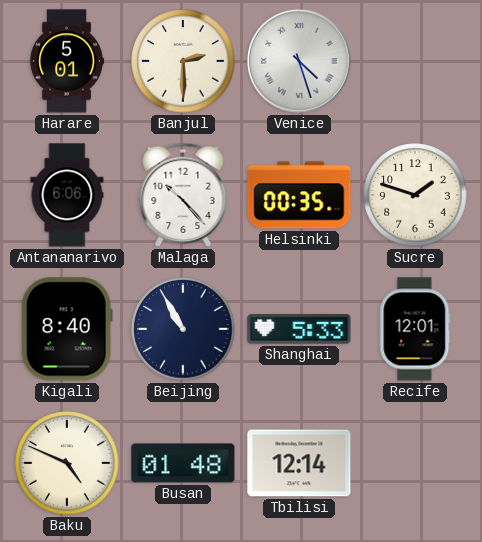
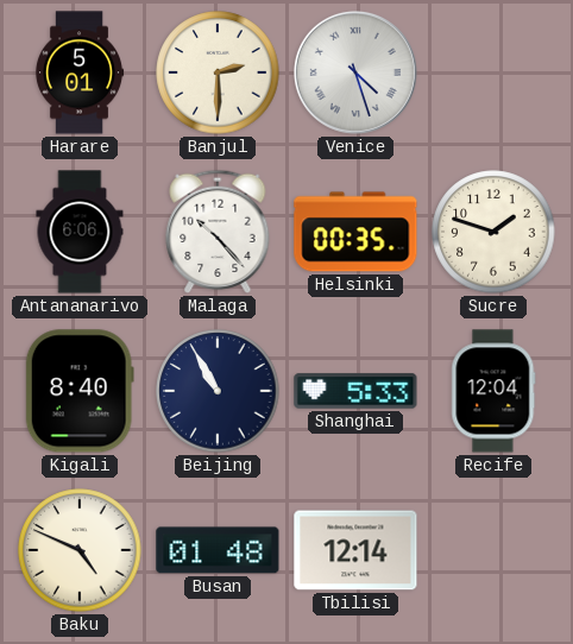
Recife: 12:01 -> 12:04 (493, 391)
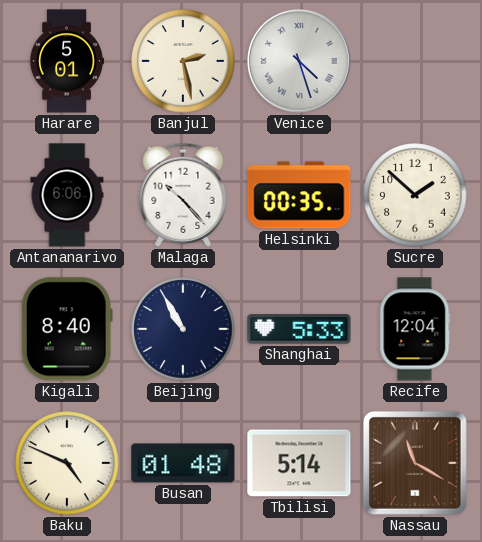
Banjul: 2:30 -> 2:28 (183, 61)
Sucre: 1:48 -> 1:52 (415, 195)
Tbilisi: 12:14 -> 5:14 (299, 463)
Nassau: none -> 11:20 (415, 463)
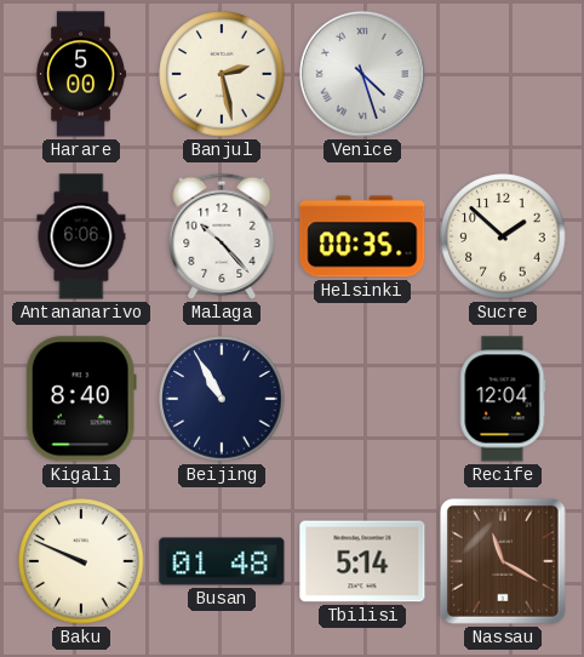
Harare: 5:01 -> 5:00 (81, 74)
Shanghai: 5:33 -> none (299, 329)
Baku: 4:49 -> 9:49 (81, 561)
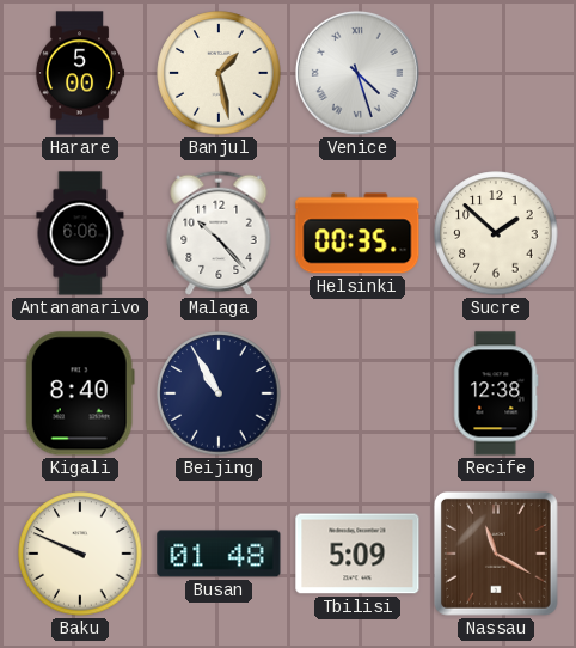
Banjul: 2:28 -> 1:28 (219, 73)
Recife: 12:04 -> 12:38 (496, 393)
Tbilisi: 5:14 -> 5:09 (357, 554)
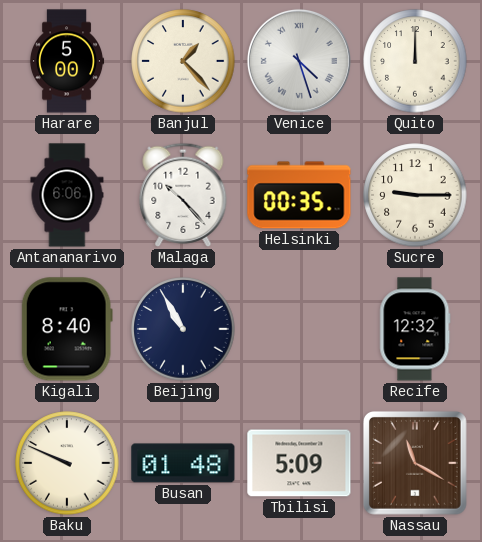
Banjul: 1:28 -> 1:23 (183, 61)
Quito: none -> 12:00 (415, 61)
Sucre: 1:52 -> 9:15 (415, 195)
Recife: 12:38 -> 12:32 (415, 329)
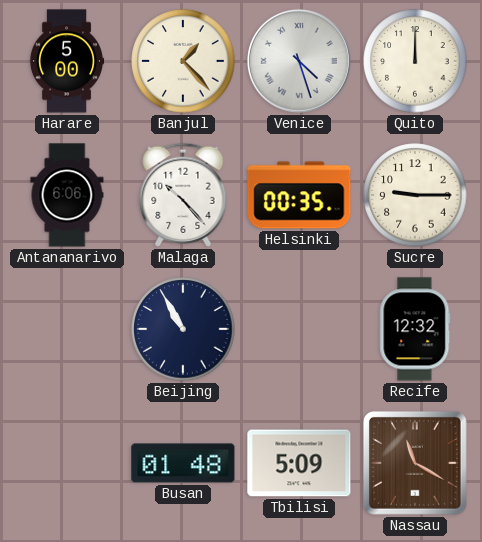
Kigali: 8:40 -> none (67, 329)
Baku: 9:49 -> none (67, 463)
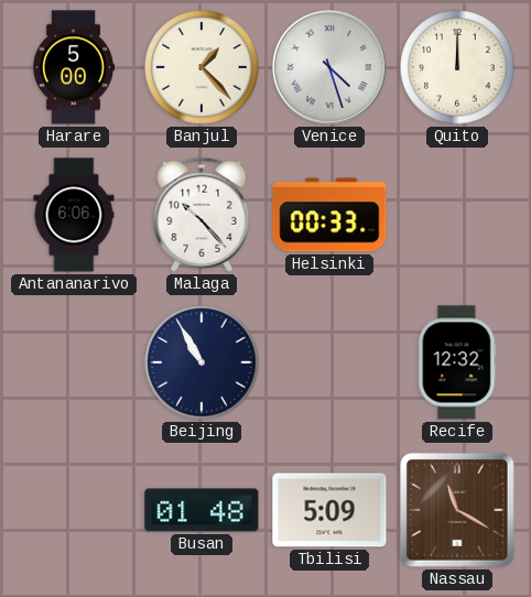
Helsinki: 00:35 -> 00:33 (329, 215)
Sucre: 9:15 -> none (415, 195)
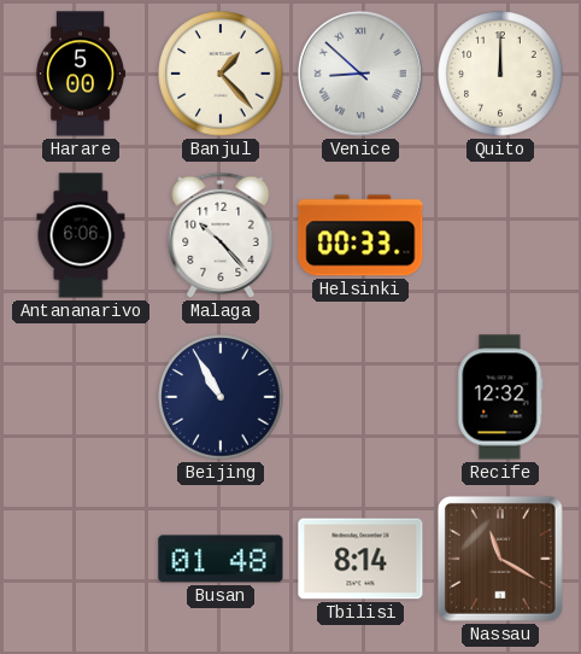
Venice: 4:27 -> 8:52 (360, 74)
Tbilisi: 5:09 -> 8:14 (360, 559)
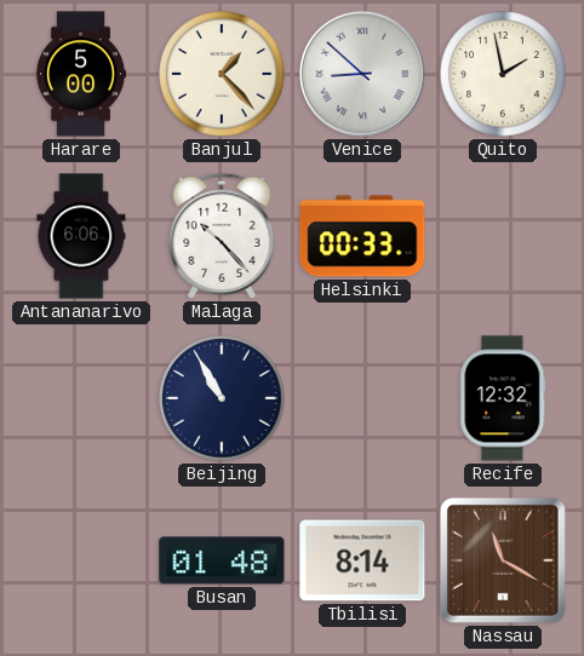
Quito: 12:00 -> 1:58 (503, 74)
